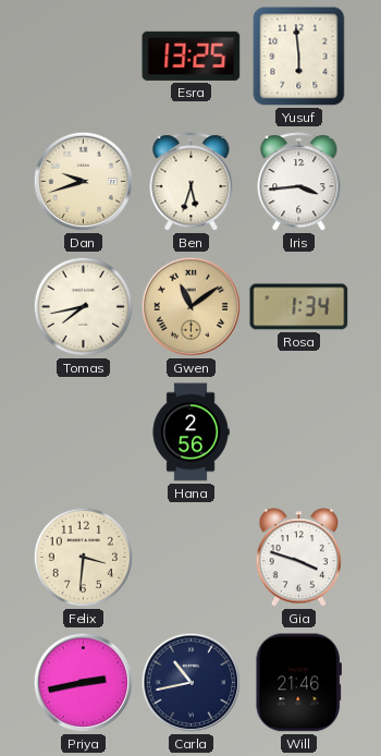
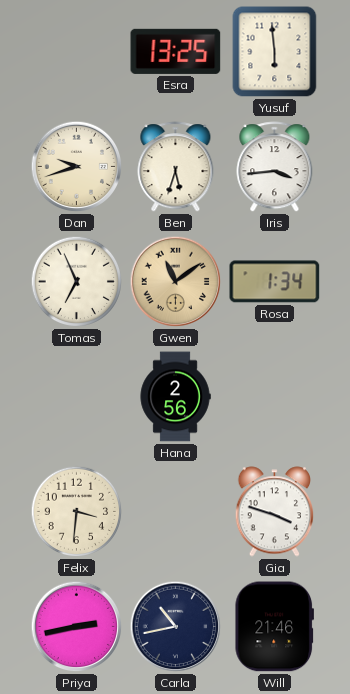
Tomas: 7:43 -> 6:56 (77, 282)
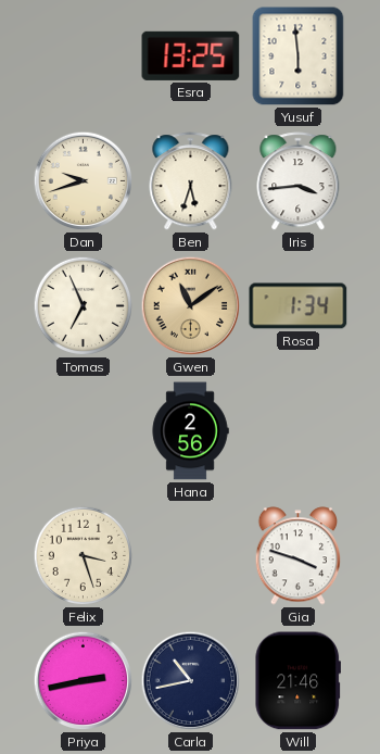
Felix: 3:31 -> 3:27 (84, 556)
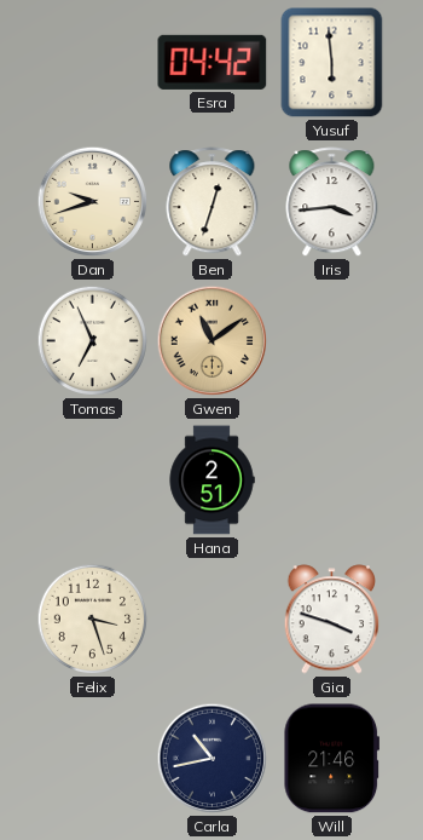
Esra: 13:25 -> 04:42 (213, 62)
Ben: 5:33 -> 12:33 (213, 202)
Rosa: 1:34 -> none (299, 306)
Hana: 2:56 -> 2:51 (211, 481)
Priya: 2:43 -> none (84, 681)
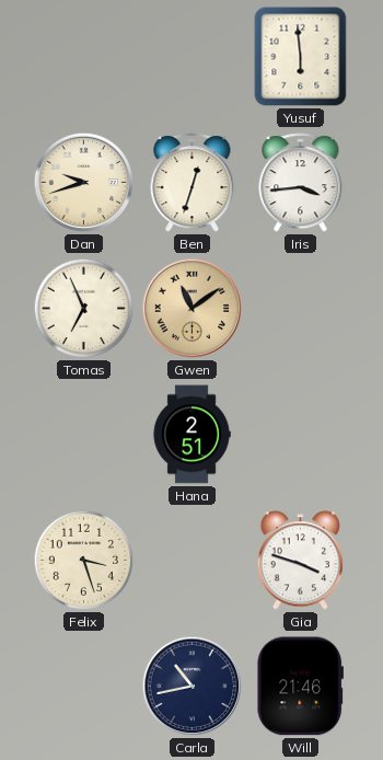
Esra: 04:42 -> none (213, 62)
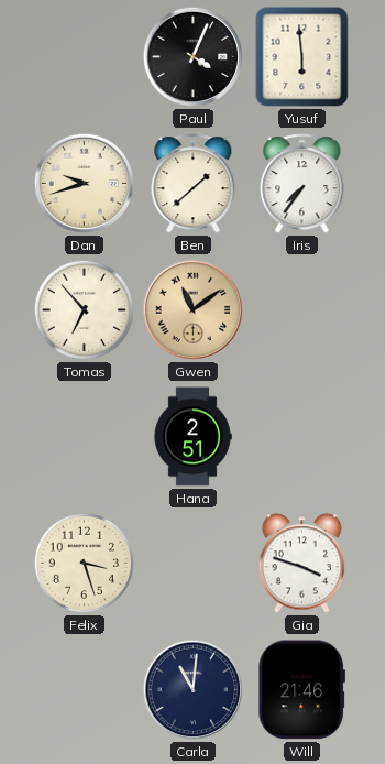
Paul: none -> 4:04 (194, 57)
Ben: 12:33 -> 1:38 (194, 184)
Iris: 3:44 -> 7:36 (302, 184)
Tomas: 6:56 -> 6:53 (85, 310)
Carla: 10:43 -> 11:01 (194, 690)
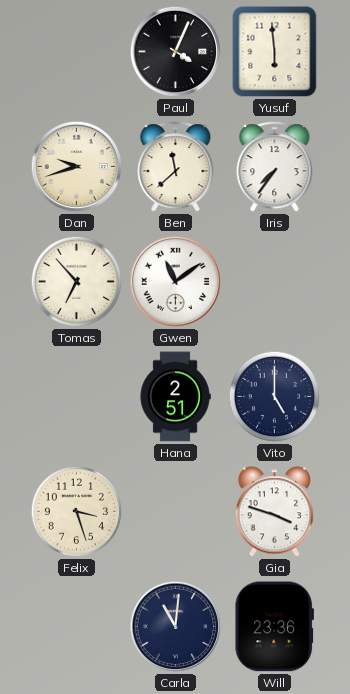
Ben: 1:38 -> 11:38 (176, 167)
Gwen dial: champagne -> white (176, 282)
Vito: none -> 5:00 (275, 397)
Will: 21:46 -> 23:36 (274, 627)
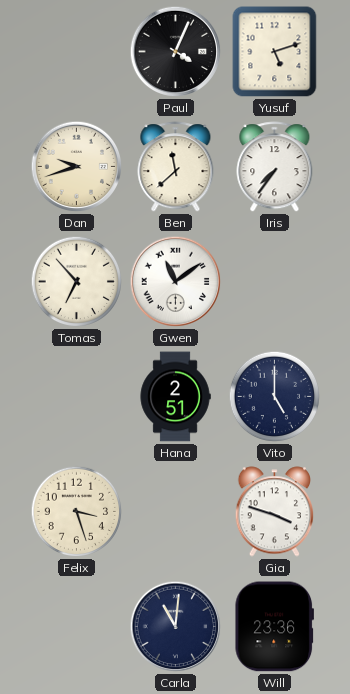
Yusuf: 5:59 -> 5:12 (275, 52)
